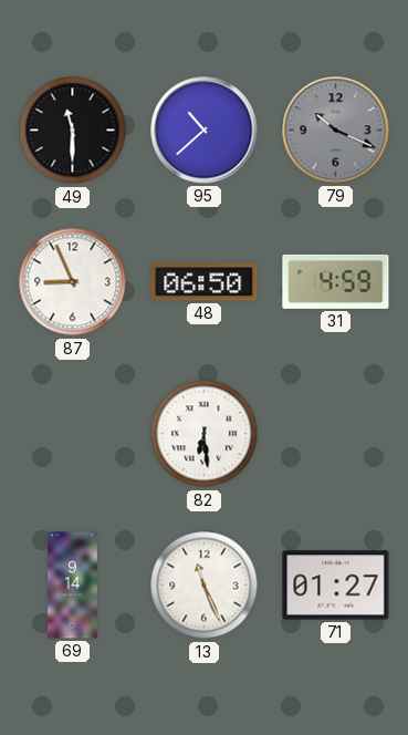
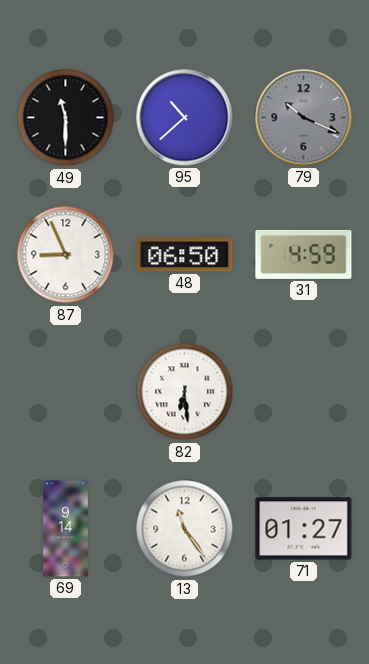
13: 11:26 -> 11:24 (185, 529)
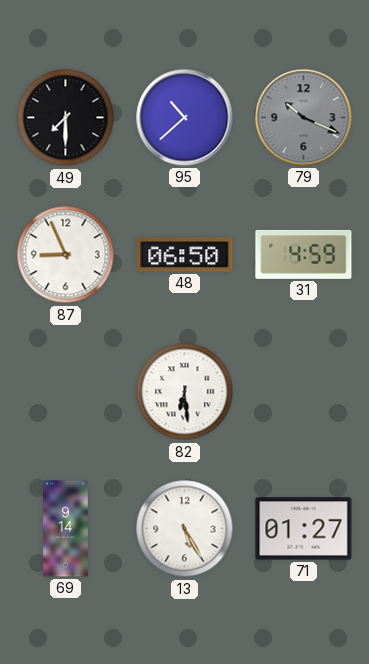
49: 11:30 -> 7:30 (66, 118)
13: 11:24 -> 5:25 (185, 529)
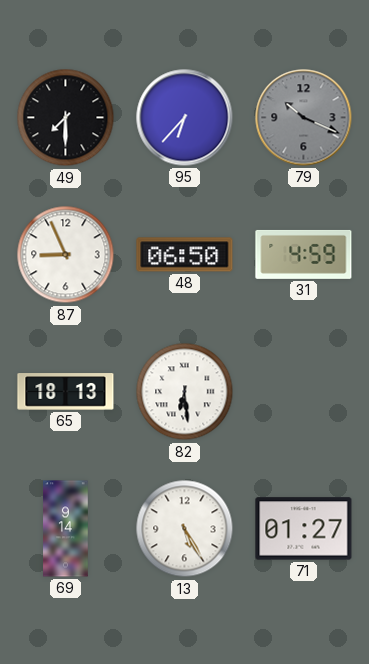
95: 10:38 -> 6:37 (185, 118)
65: none -> 18:13 (66, 392)
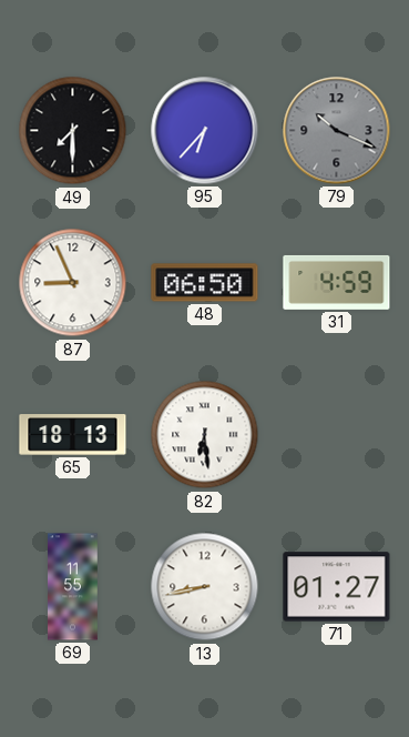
69: 9:14 -> 11:55 (73, 587)
13: 5:25 -> 8:43 (205, 587)
